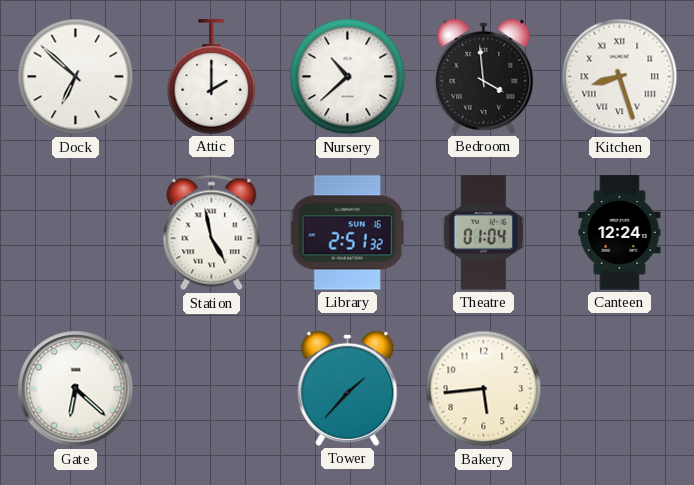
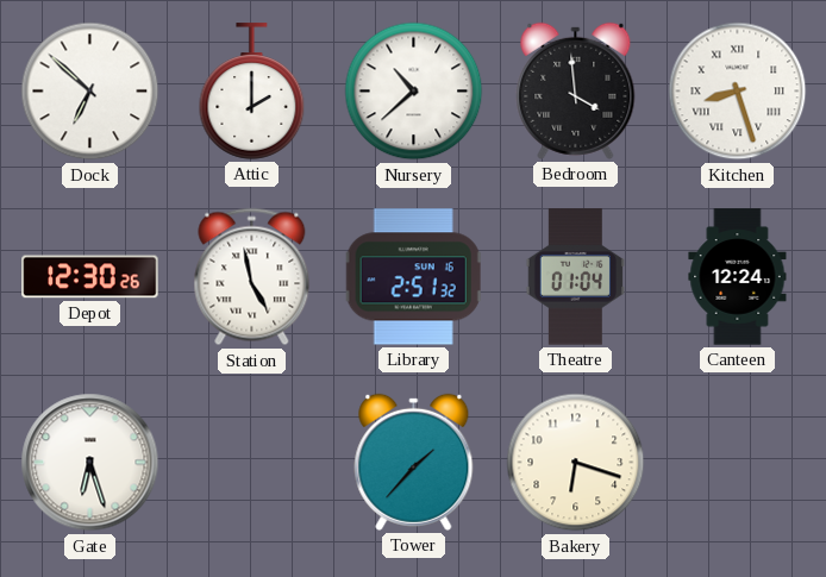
Depot: none -> 12:30 (90, 277)
Gate: 6:22 -> 6:27 (90, 463)
Bakery: 5:44 -> 6:18 (576, 463)
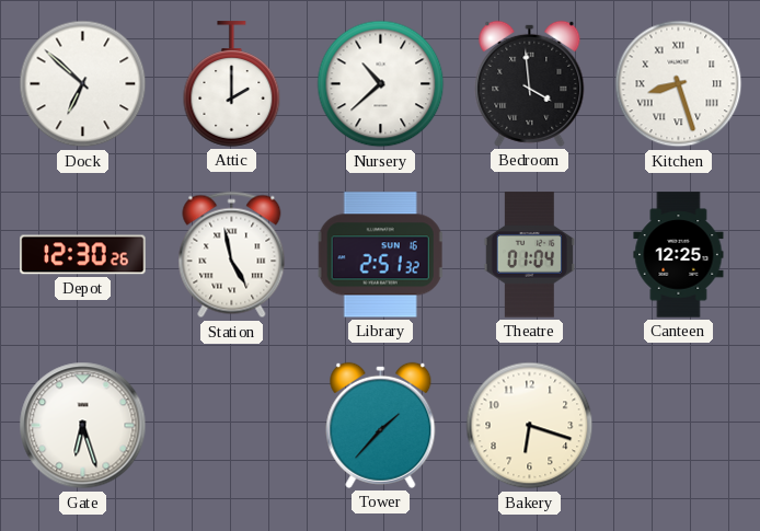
Canteen: 12:24 -> 12:25 (679, 255)
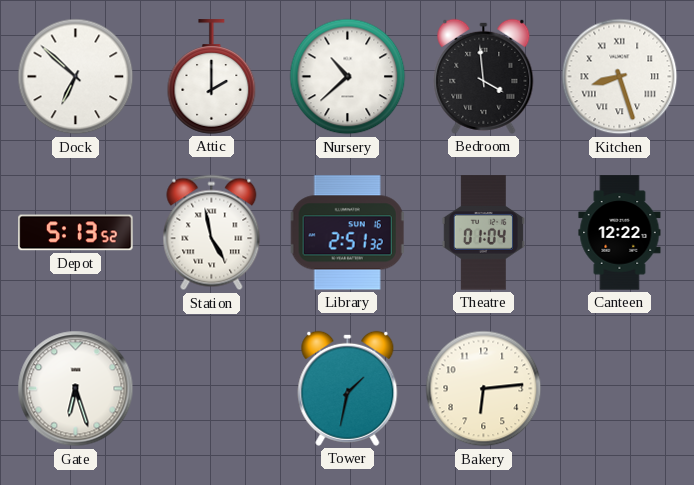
Depot: 12:30 -> 5:13 (76, 233)
Canteen: 12:25 -> 12:22 (620, 233)
Tower: 1:37 -> 1:32 (348, 388)
Bakery: 6:18 -> 6:14 (484, 389)
